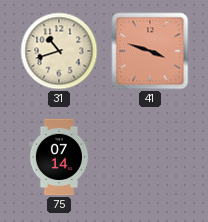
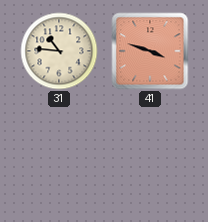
31: 10:42 -> 10:46 (59, 51)
75: 07:14 -> none (58, 157)
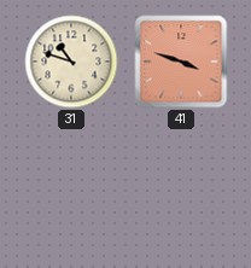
31: 10:46 -> 10:48 (71, 62)
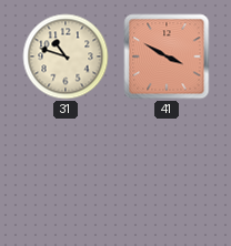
41: 3:48 -> 3:50 (167, 57)
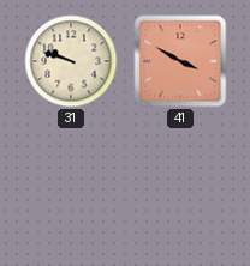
31: 10:48 -> 9:48 (71, 61)
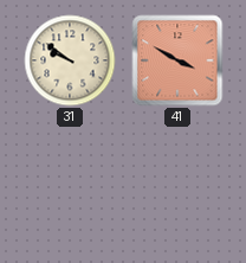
31: 9:48 -> 9:51 (70, 60)
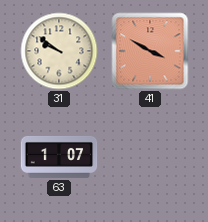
63: none -> 1:07 (59, 157)
